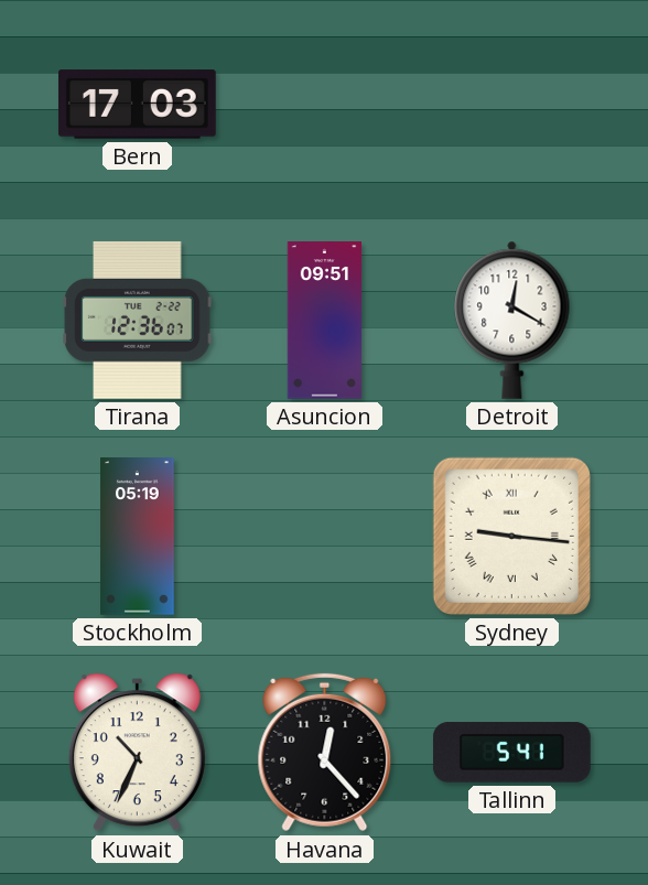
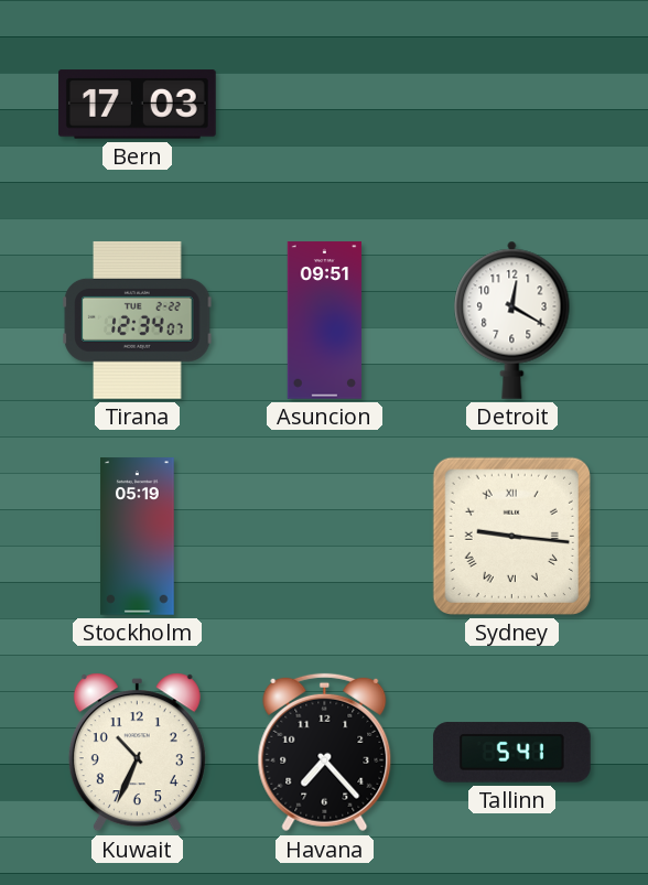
Tirana: 12:36 -> 12:34 (138, 320)
Havana: 12:23 -> 7:23 (325, 753)
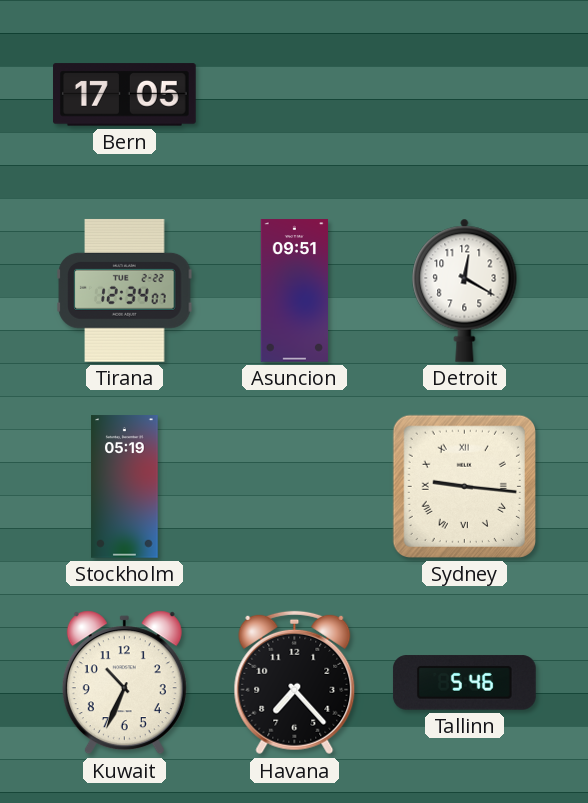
Bern: 17:03 -> 17:05 (125, 95)
Tallinn: 5:41 -> 5:46 (464, 683)
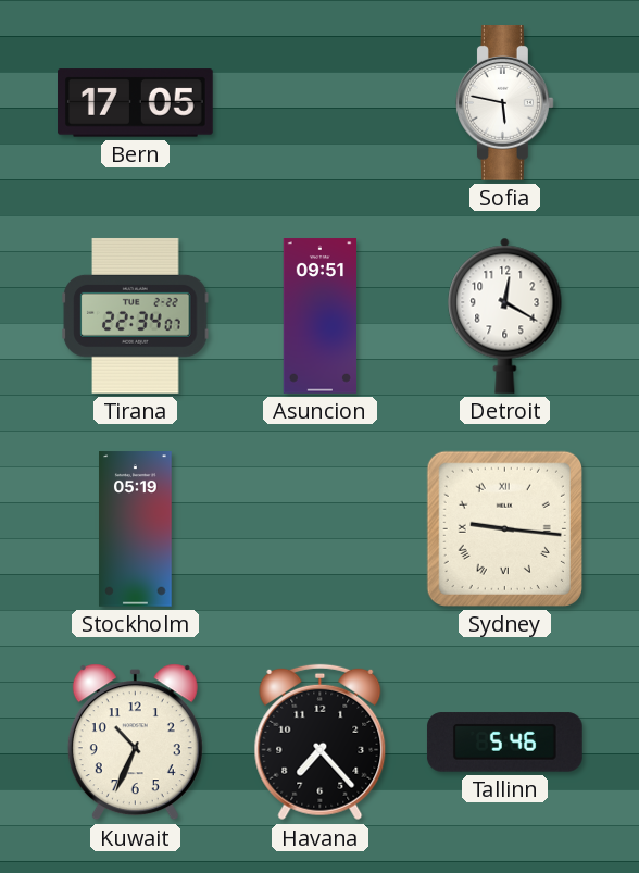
Sofia: none -> 5:47 (505, 103)
Tirana: 12:34 -> 22:34 (136, 315)
